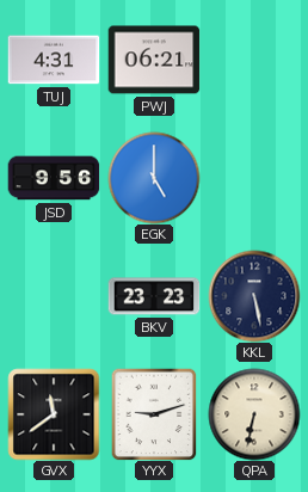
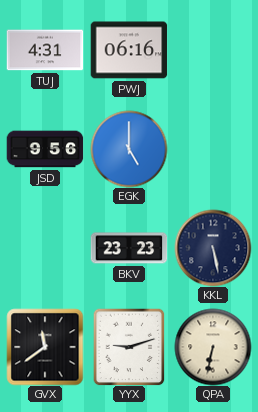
PWJ: 06:21 -> 06:16 (129, 50)
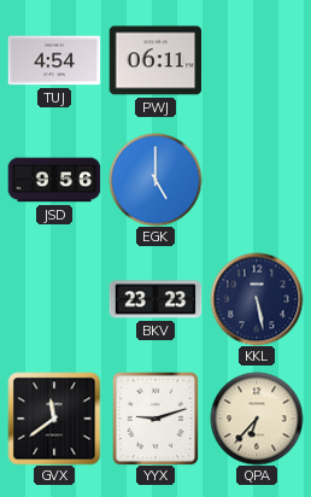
TUJ: 4:31 -> 4:54 (54, 60)
PWJ: 06:16 -> 06:11 (155, 60)
QPA: 6:32 -> 6:37 (257, 419)
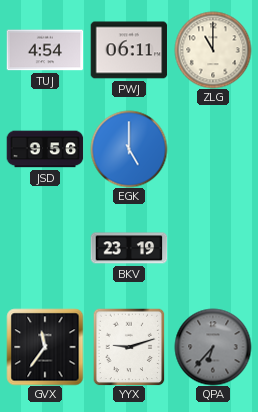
ZLG: none -> 11:00 (213, 50)
BKV: 23:23 -> 23:19 (129, 248)
KKL: 5:28 -> none (257, 299)
GVX: 11:39 -> 11:36 (45, 347)
QPA dial: cream -> grey (213, 347)
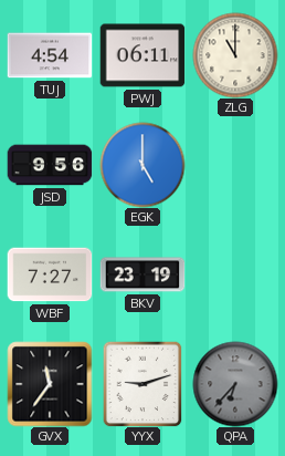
WBF: none -> 7:27 (50, 274)
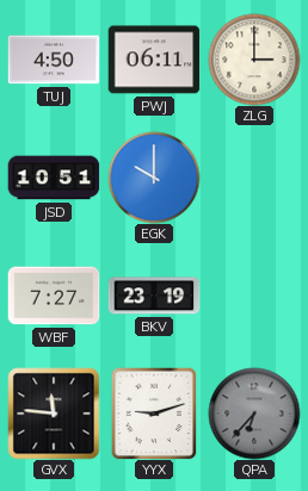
TUJ: 4:54 -> 4:50 (54, 60)
ZLG: 11:00 -> 3:00 (254, 60)
JSD: 9:56 -> 10:51 (54, 178)
EGK: 5:00 -> 10:00 (154, 178)
GVX: 11:36 -> 11:46 (54, 414)
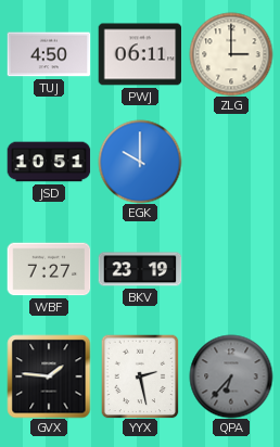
GVX: 11:46 -> 1:46 (49, 376)
YYX: 9:12 -> 2:28 (140, 376)
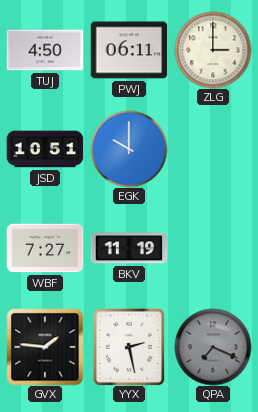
BKV: 23:19 -> 11:19 (129, 248)
QPA: 6:37 -> 7:19 (213, 347)
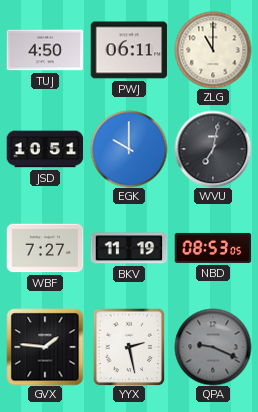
ZLG: 3:00 -> 11:00 (213, 50)
WVU: none -> 7:02 (213, 149)
NBD: none -> 08:53 (213, 248)
QPA: 7:19 -> 9:19 (213, 347)
